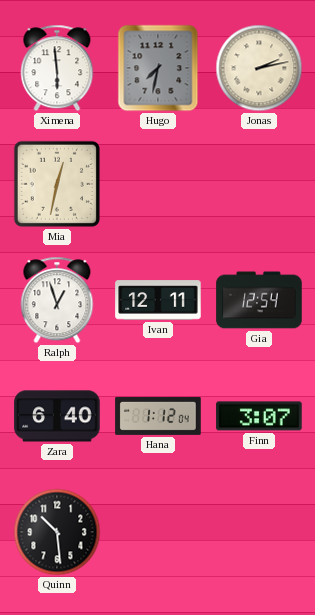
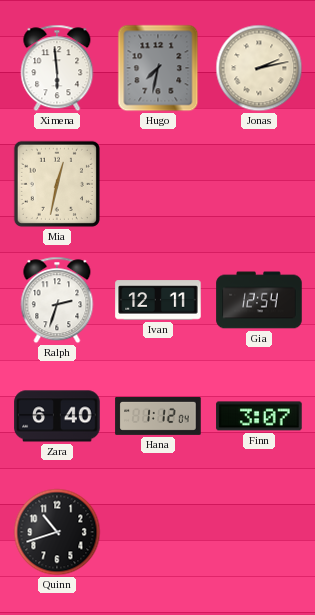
Ralph: 12:57 -> 2:33 (57, 300)
Quinn: 10:29 -> 10:42 (57, 532)
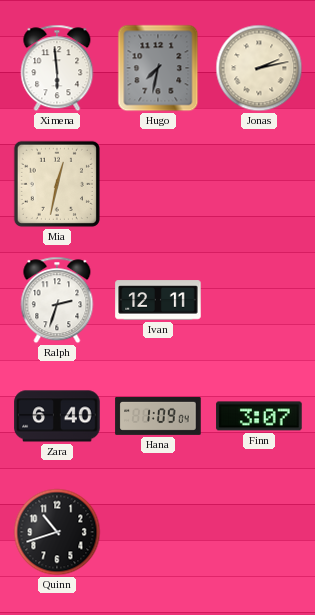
Gia: 12:54 -> none (259, 300)
Hana: 1:12 -> 1:09 (158, 416)
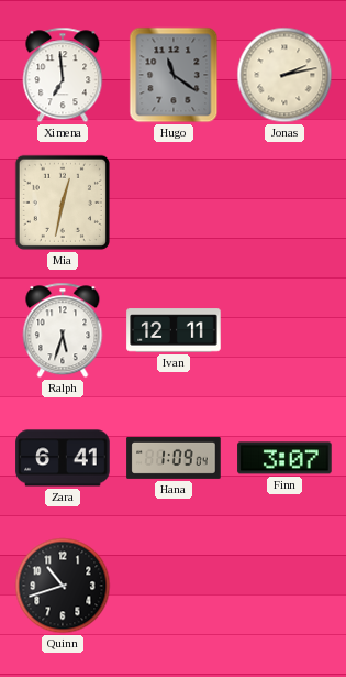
Ximena: 5:59 -> 6:59 (63, 75)
Hugo: 7:32 -> 11:21 (174, 75)
Ralph: 2:33 -> 5:33 (63, 330)
Zara: 6:40 -> 6:41 (63, 458)
